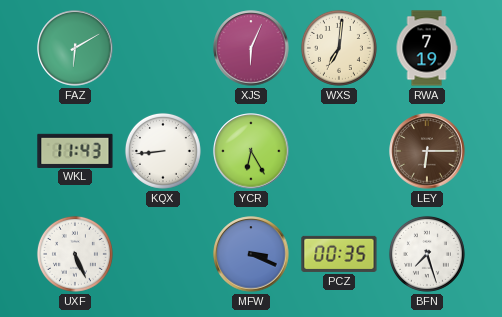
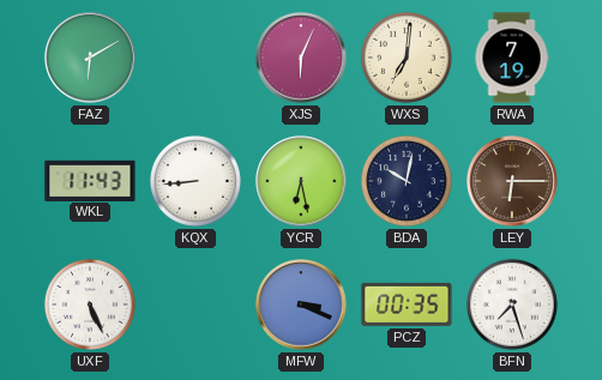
YCR: 6:25 -> 6:28 (301, 181)
BDA: none -> 10:02 (407, 181)
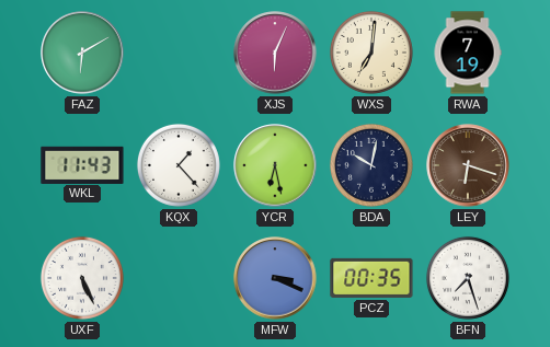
KQX: 8:44 -> 1:23 (179, 165)
LEY: 6:15 -> 6:18 (468, 165)
